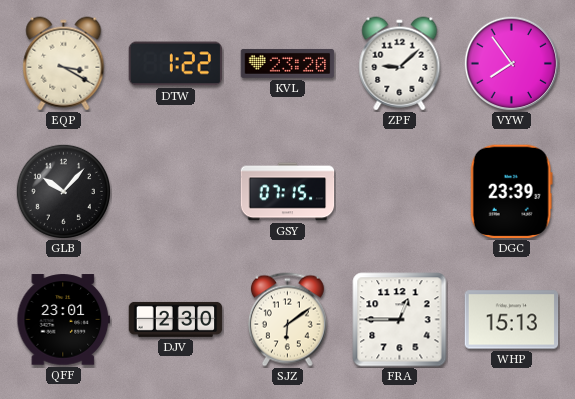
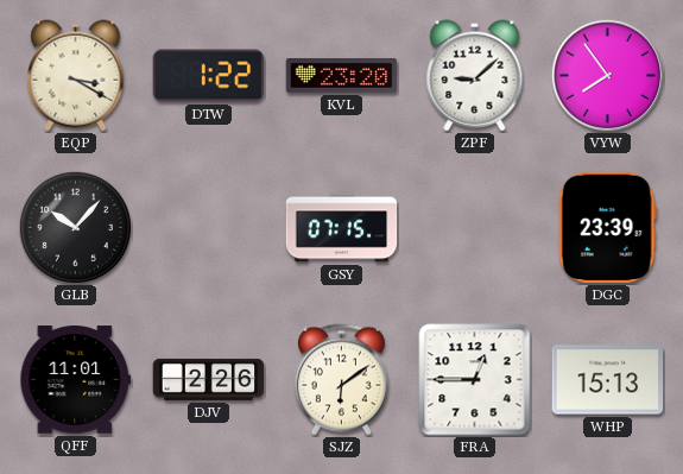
QFF: 23:01 -> 11:01 (76, 380)
DJV: 2:30 -> 2:26 (209, 379)
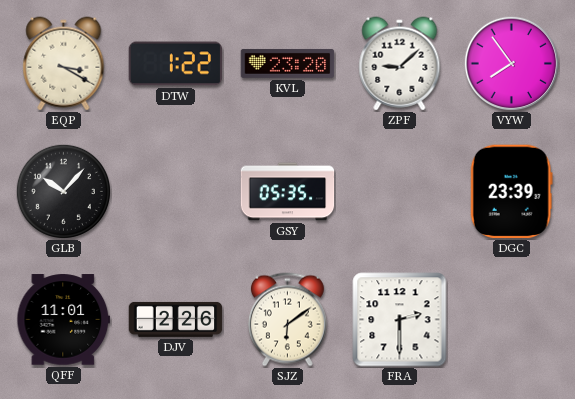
GSY: 07:15 -> 05:35 (288, 192)
FRA: 12:45 -> 2:30 (400, 320)
WHP: 15:13 -> none (608, 380)
